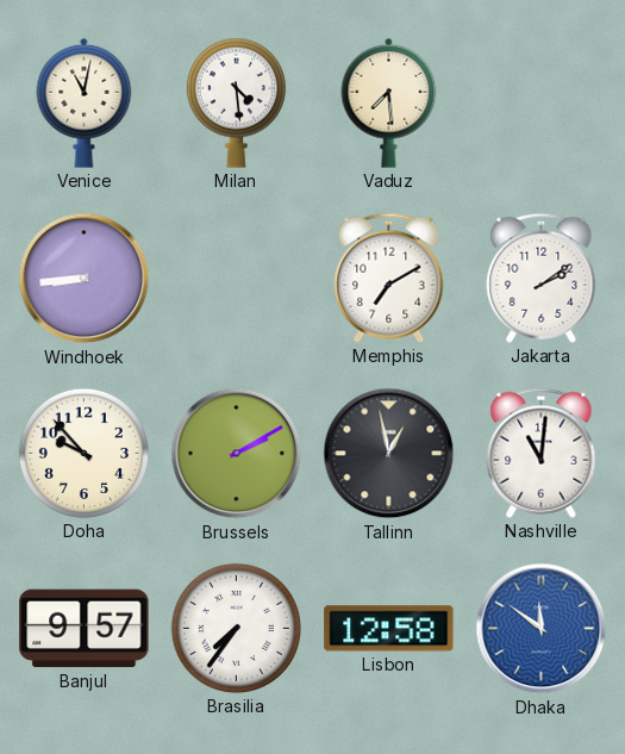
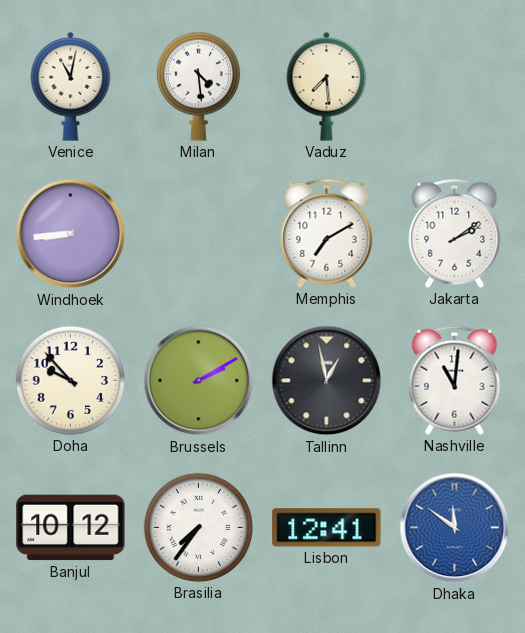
Banjul: 9:57 -> 10:12 (71, 528)
Lisbon: 12:58 -> 12:41 (327, 528)
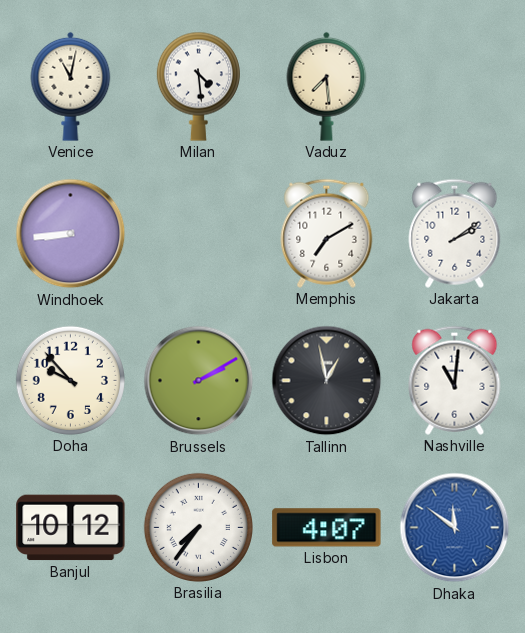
Lisbon: 12:41 -> 4:07 (327, 528)
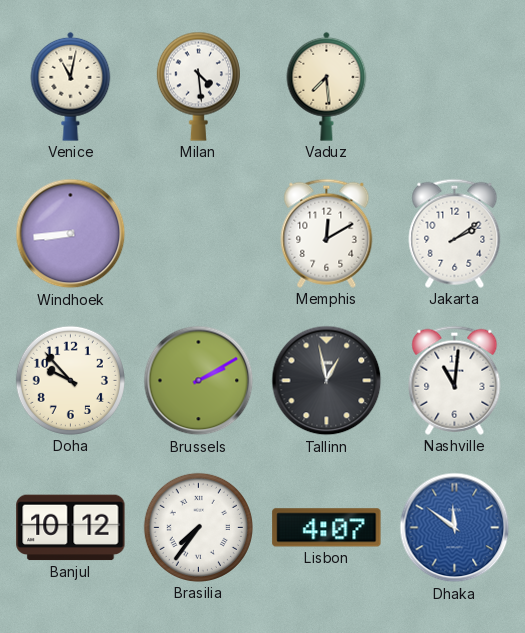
Memphis: 7:10 -> 12:10 (327, 233)
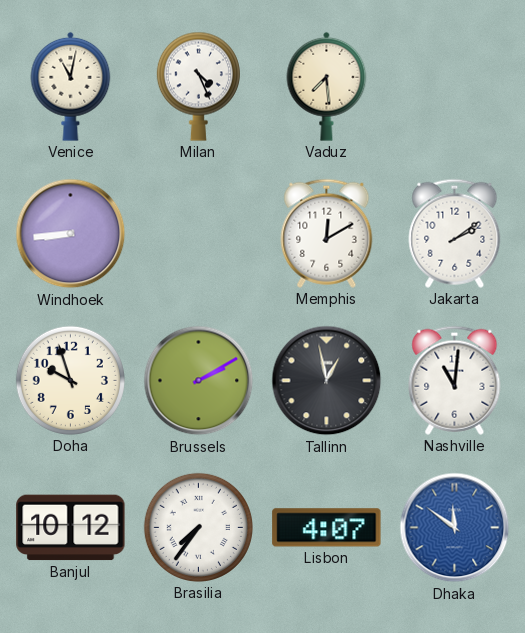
Milan: 4:29 -> 4:26 (198, 86)
Doha: 9:53 -> 9:57 (70, 380)
